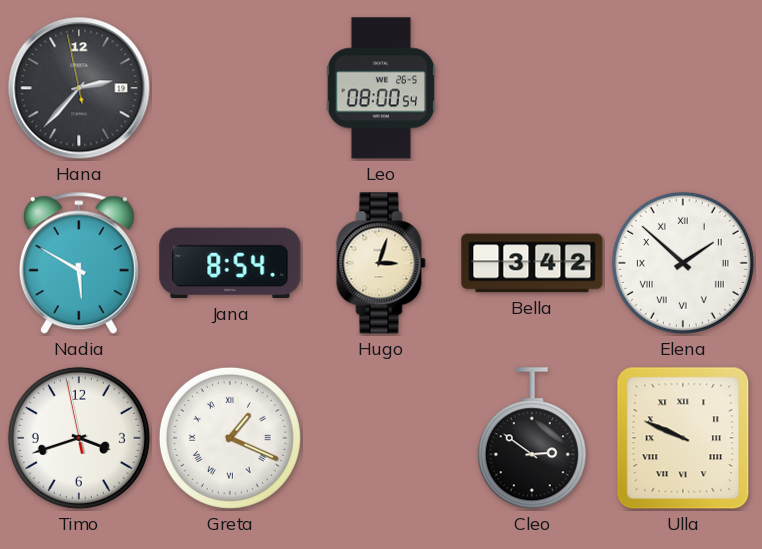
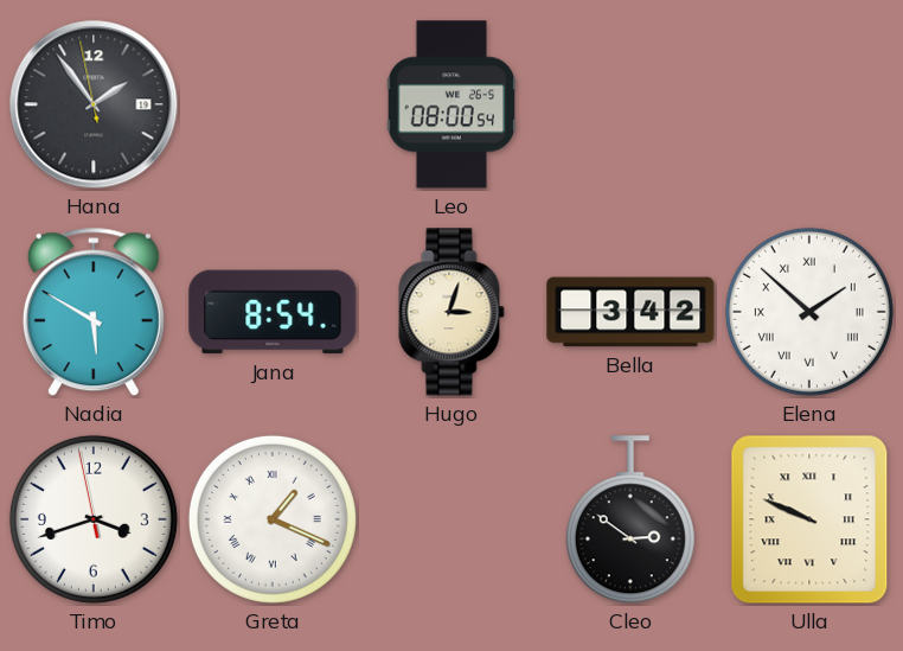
Hana: 2:36 -> 1:53 (94, 104)
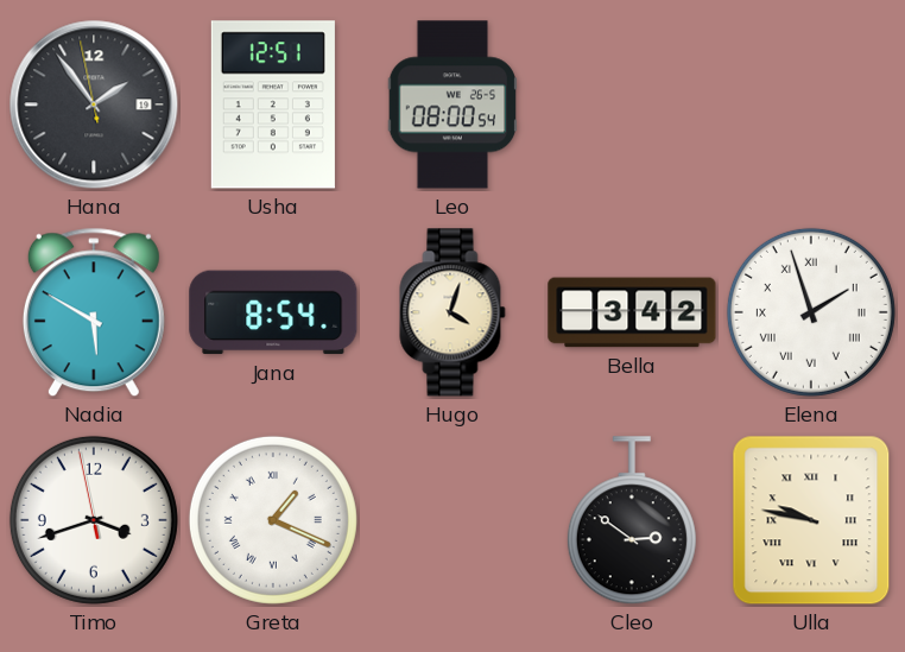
Usha: none -> 12:51 (273, 105)
Hugo: 3:03 -> 4:03 (452, 312)
Elena: 1:52 -> 1:57 (811, 312)
Ulla: 9:49 -> 9:47 (811, 520)
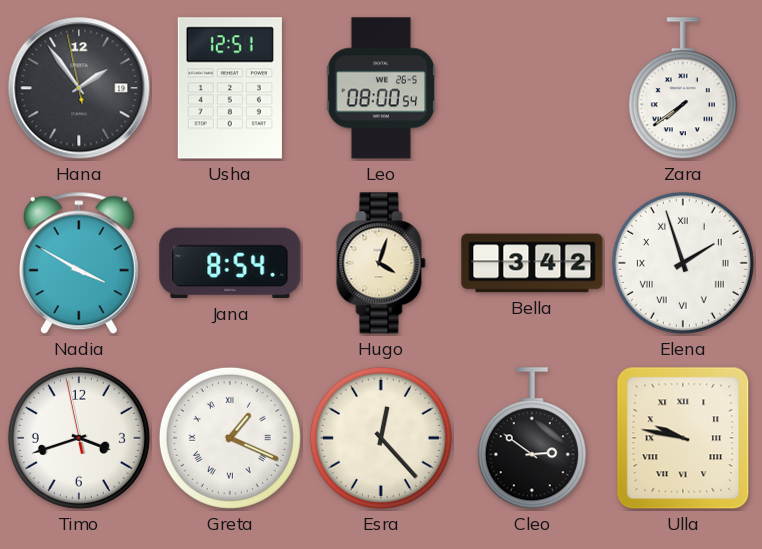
Zara: none -> 7:39 (683, 89)
Nadia: 5:50 -> 3:50 (79, 263)
Esra: none -> 12:23 (381, 438)
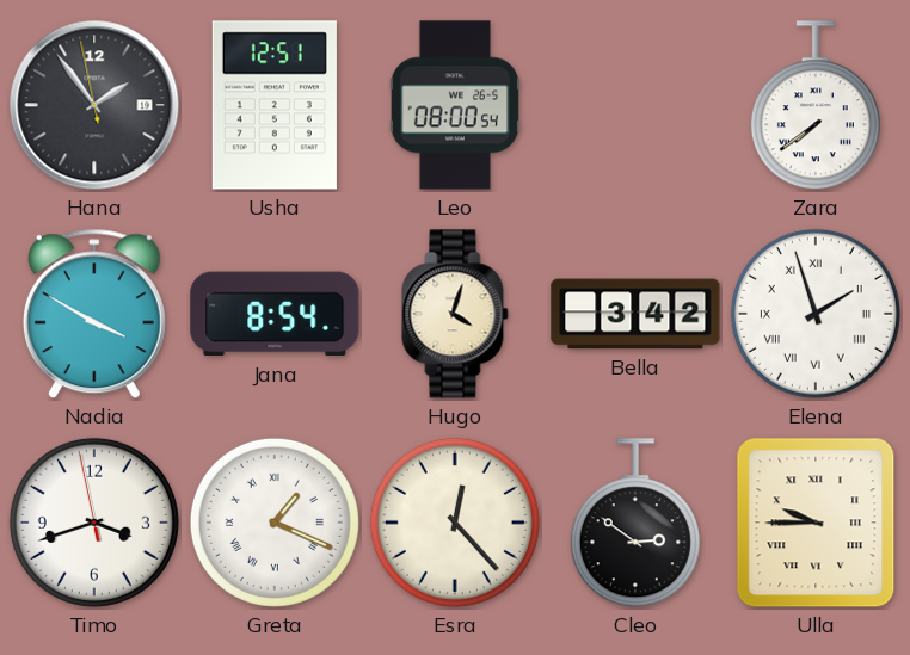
Ulla: 9:47 -> 9:45 (816, 523)
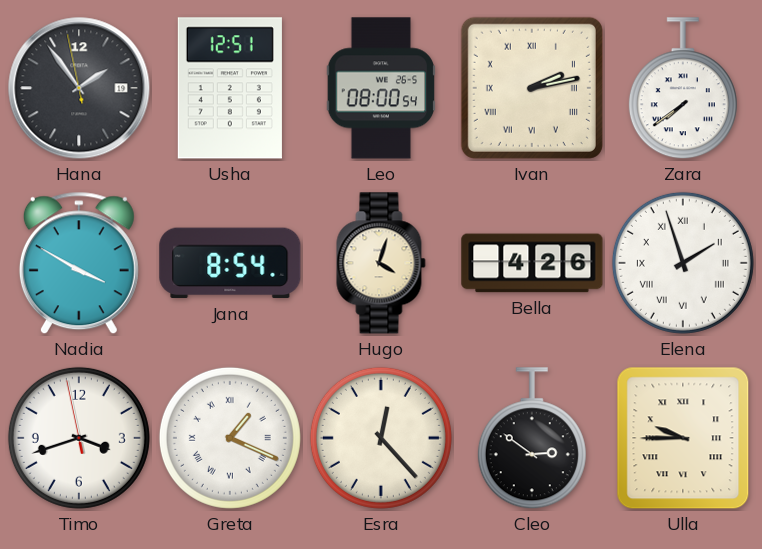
Ivan: none -> 2:13 (532, 88)
Bella: 3:42 -> 4:26 (532, 263)
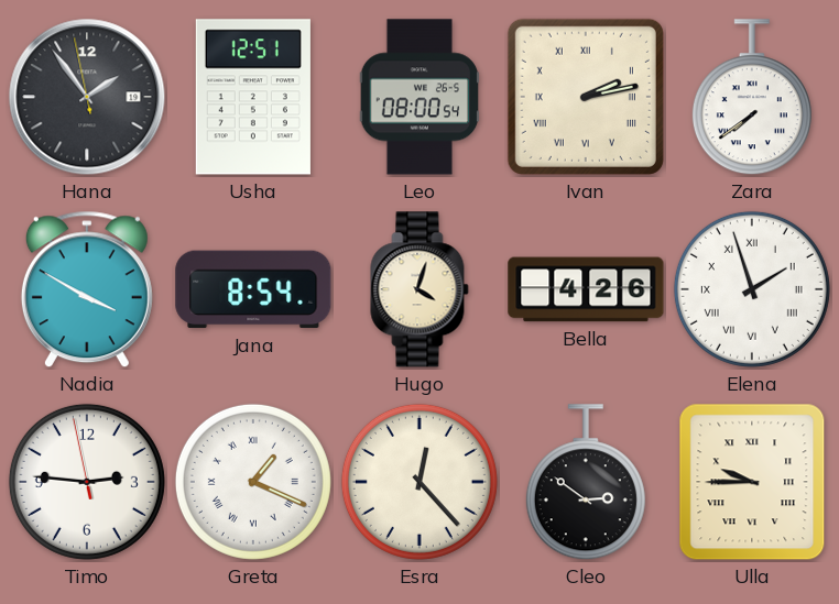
Timo: 3:41 -> 2:45 (87, 482)
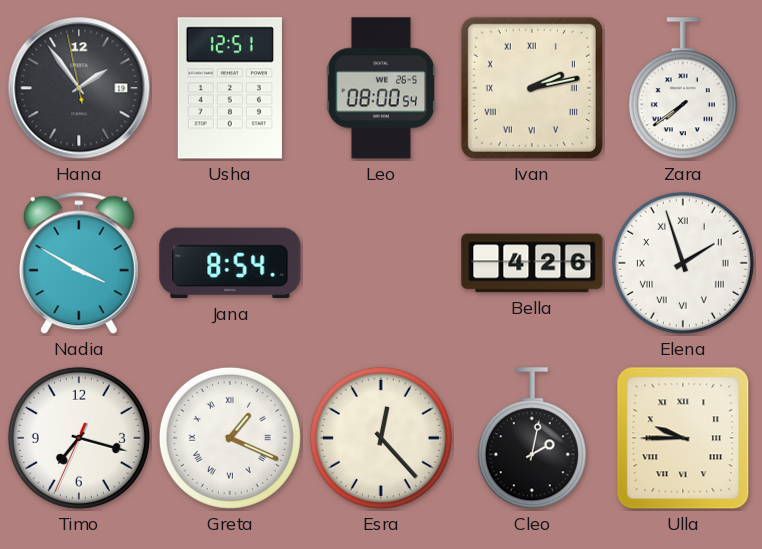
Hugo: 4:03 -> none (419, 289)
Timo: 2:45 -> 7:17 (79, 438)
Cleo: 2:51 -> 2:02 (532, 439)
